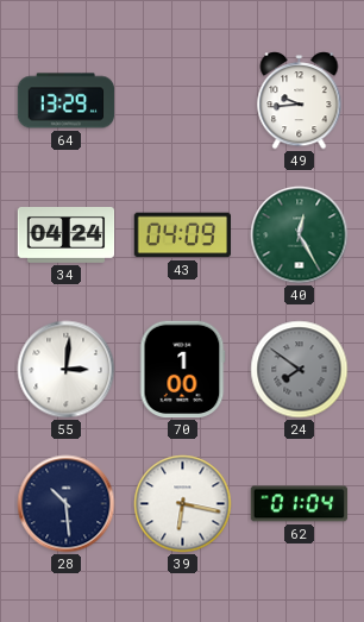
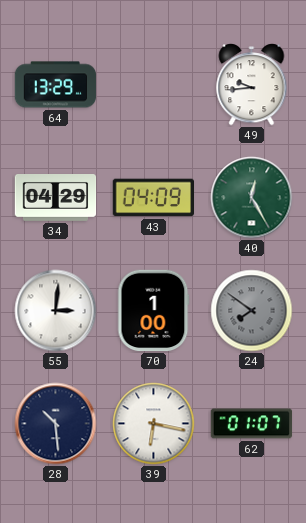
34: 04:24 -> 04:29 (56, 198)
62: 01:04 -> 01:07 (252, 424)
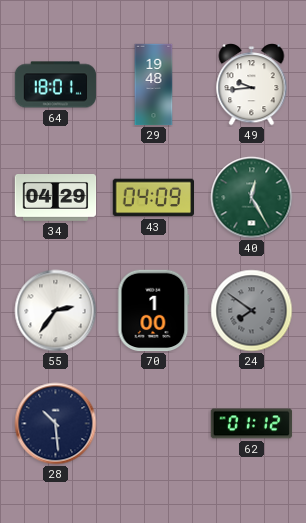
64: 13:29 -> 18:01 (56, 85)
29: none -> 19:48 (154, 85)
55: 3:01 -> 2:36 (56, 311)
39: 6:17 -> none (154, 424)
62: 01:07 -> 01:12 (252, 424)
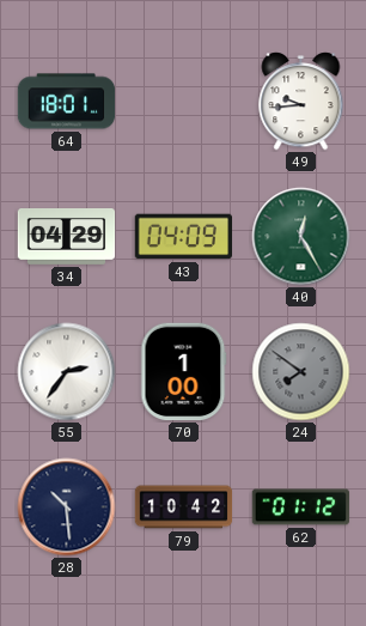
29: 19:48 -> none (154, 85)
79: none -> 10:42 (184, 508)
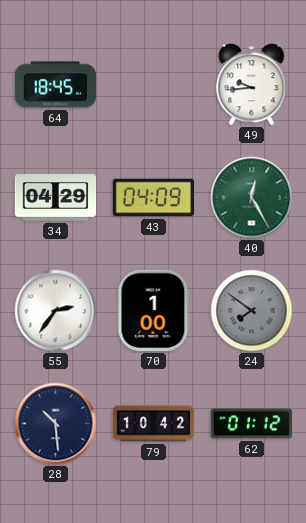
64: 18:01 -> 18:45 (56, 85)
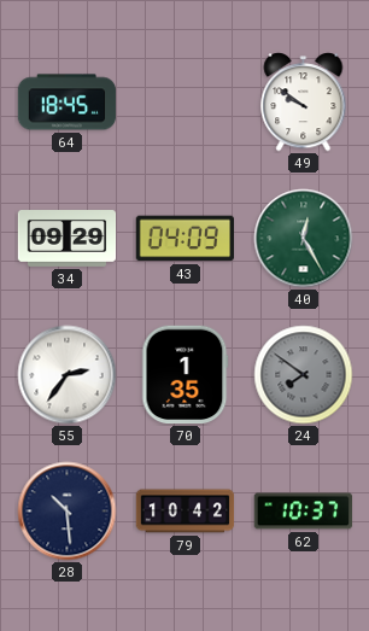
49: 9:44 -> 9:51 (304, 103)
34: 04:29 -> 09:29 (68, 239)
70: 1:00 -> 1:35 (186, 375)
62: 01:12 -> 10:37 (304, 512)
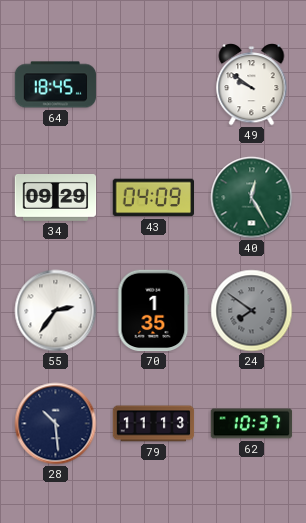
79: 10:42 -> 11:13 (154, 424)
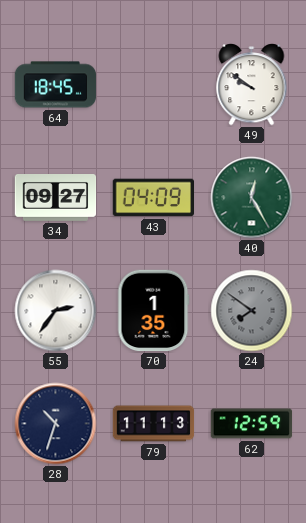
34: 09:29 -> 09:27 (56, 198)
28: 10:29 -> 10:33 (56, 424)
62: 10:37 -> 12:59 (252, 424)
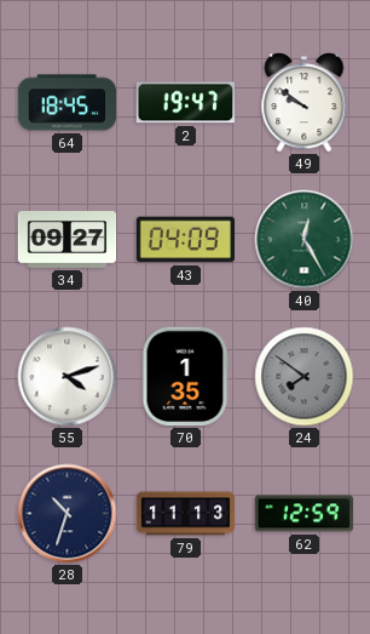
2: none -> 19:47 (185, 103)
55: 2:36 -> 4:12 (68, 377)
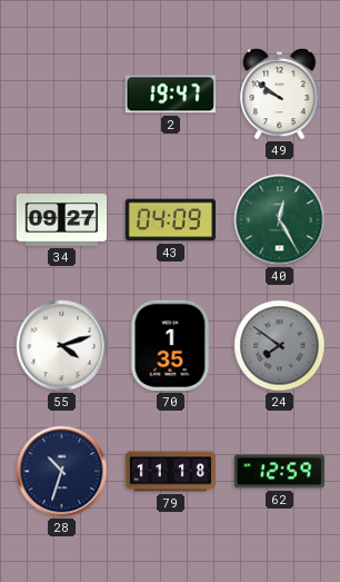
64: 18:45 -> none (68, 103)
79: 11:13 -> 11:18 (171, 472)
